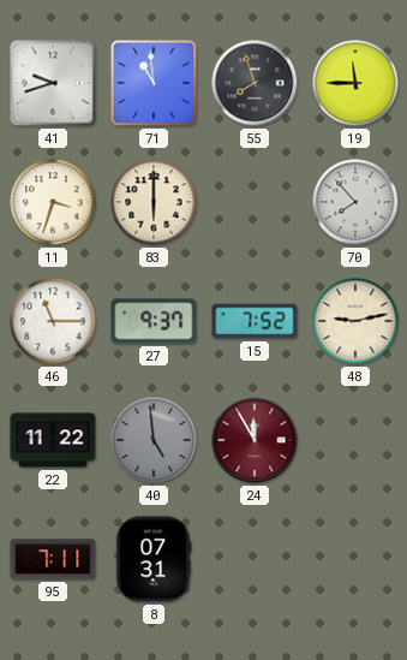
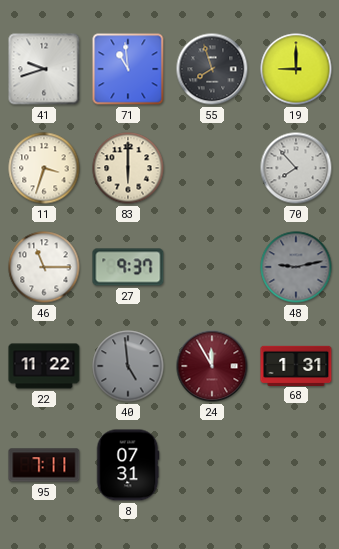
19: 11:45 -> 9:00 (296, 69)
15: 7:52 -> none (255, 321)
48 dial: cream -> grey (296, 267)
68: none -> 1:31 (296, 365)
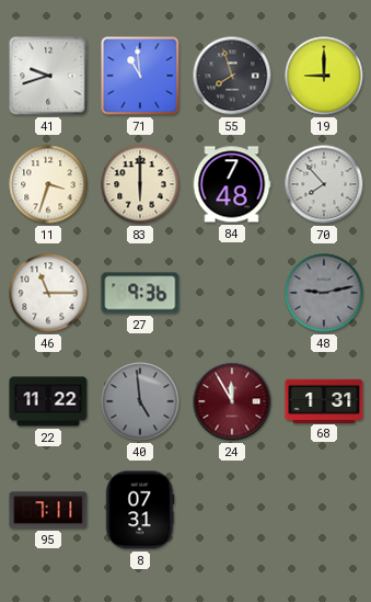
84: none -> 7:48 (232, 184)
27: 9:37 -> 9:36 (140, 293)
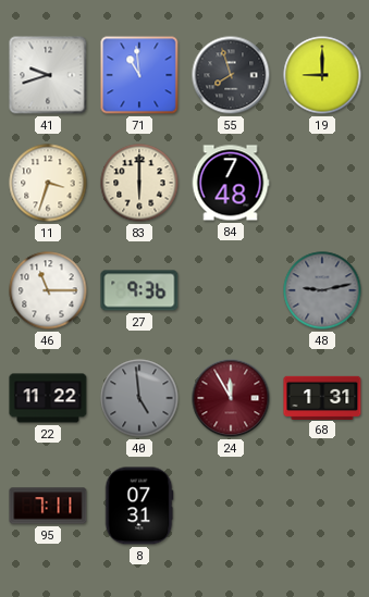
70: 7:53 -> none (324, 184)
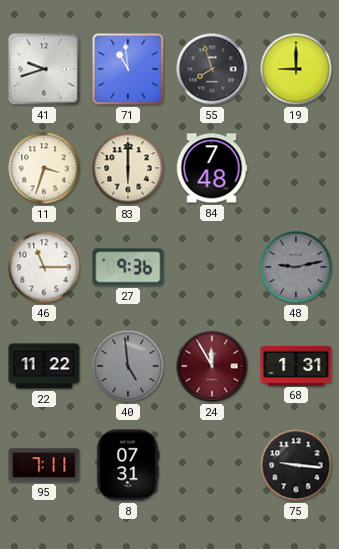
75: none -> 9:16 (296, 465)
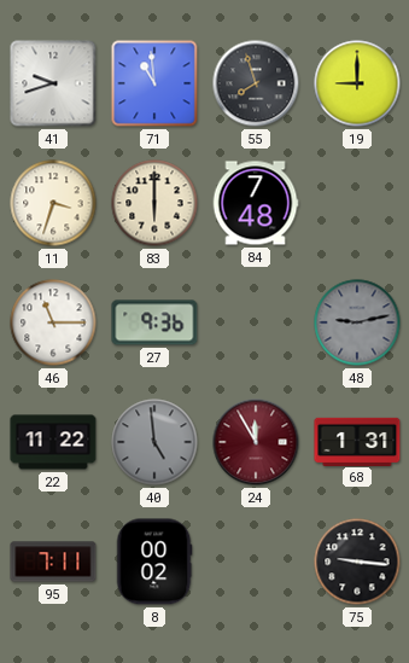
8: 07:31 -> 00:02 (154, 562)
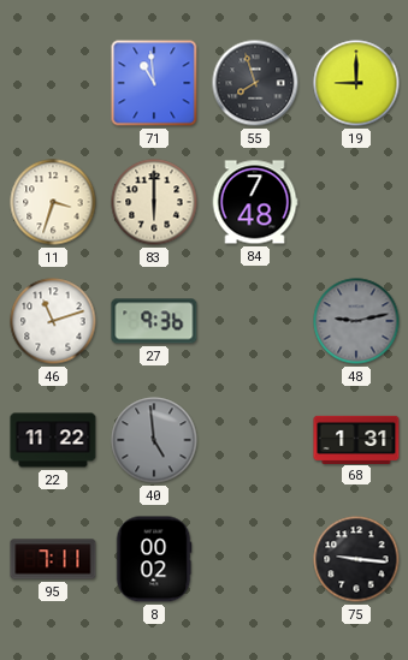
41: 9:42 -> none (53, 83)
46: 11:15 -> 11:12 (53, 321)
24: 11:55 -> none (256, 442)
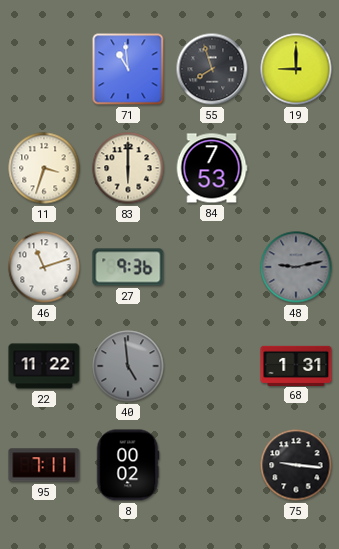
84: 7:48 -> 7:53 (212, 168)
